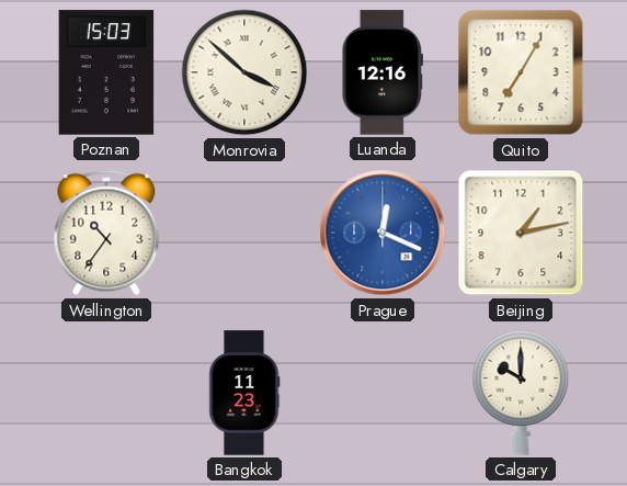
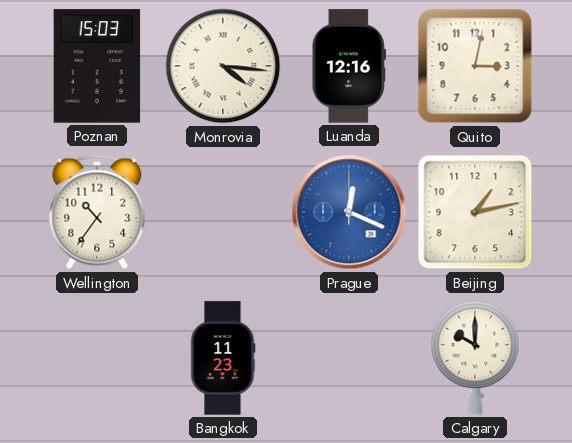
Monrovia: 3:52 -> 4:16 (223, 66)
Quito: 7:05 -> 3:02 (475, 66)
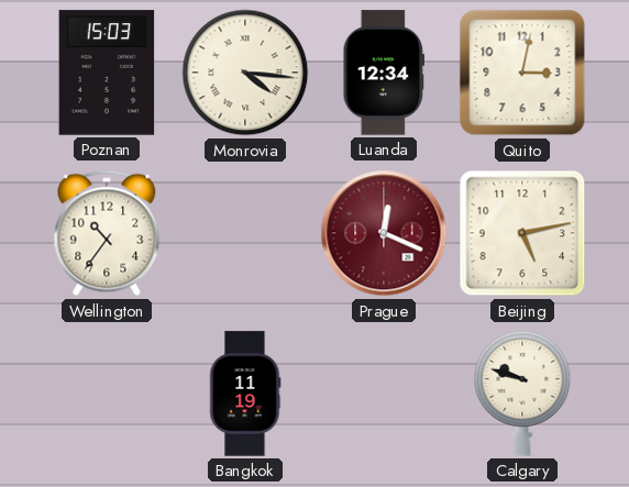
Luanda: 12:16 -> 12:34 (384, 73)
Prague dial: blue -> burgundy (384, 233)
Beijing: 1:13 -> 5:13 (522, 233)
Bangkok: 11:23 -> 11:19 (245, 394)
Calgary: 10:00 -> 9:48 (522, 395)
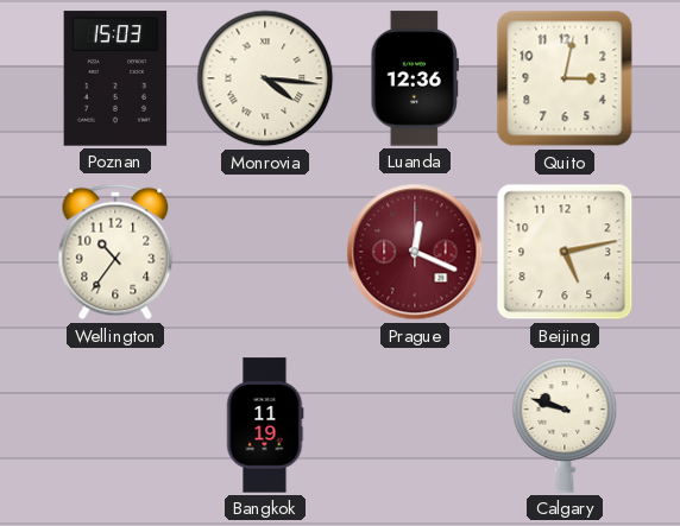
Luanda: 12:34 -> 12:36 (415, 78)
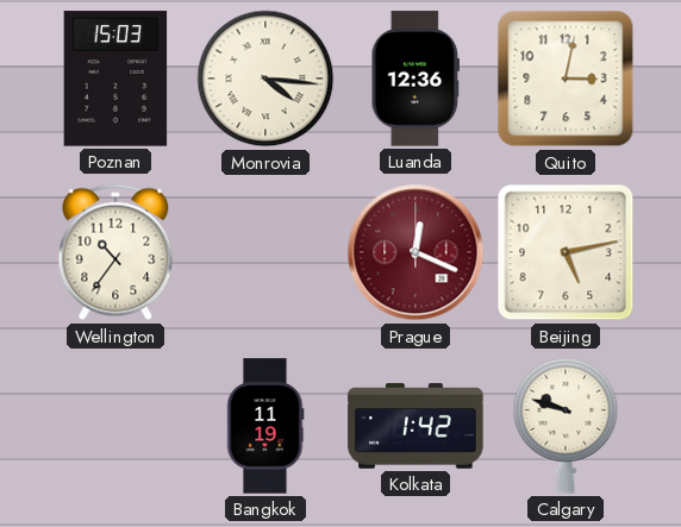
Kolkata: none -> 1:42 (416, 427)
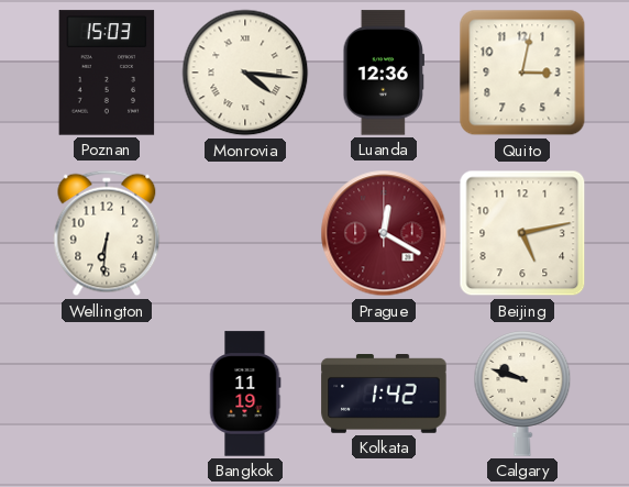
Wellington: 10:36 -> 6:31 (107, 233)
Prague: 12:19 -> 12:20 (384, 233)
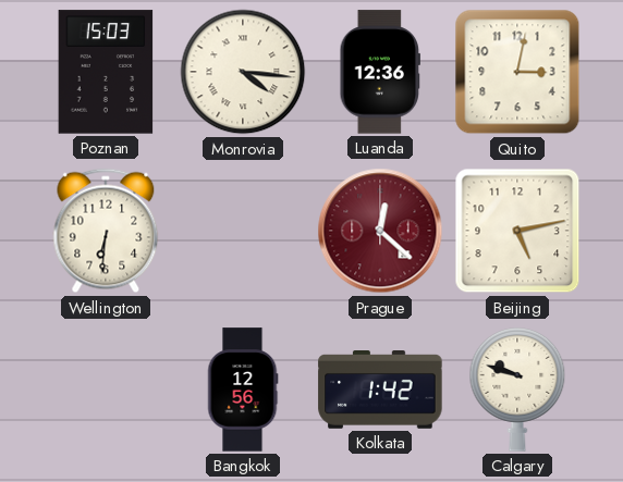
Prague: 12:20 -> 12:22 (380, 231)
Bangkok: 11:19 -> 12:56 (243, 390)
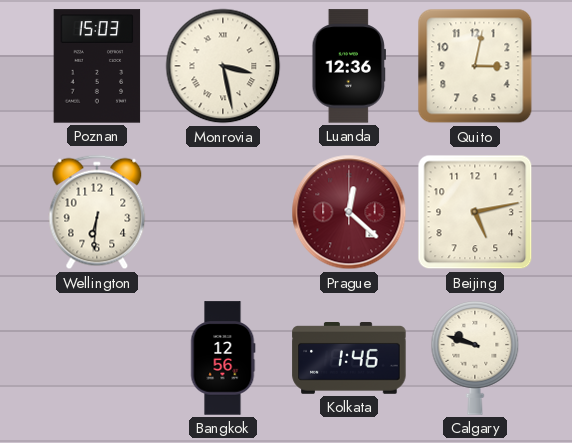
Monrovia: 4:16 -> 3:28 (223, 66)
Kolkata: 1:42 -> 1:46 (349, 359)
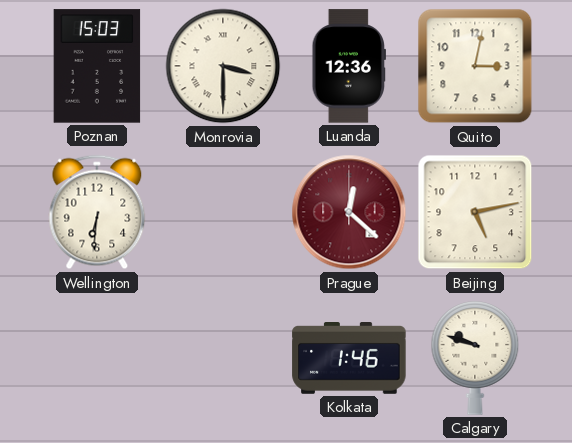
Monrovia: 3:28 -> 3:30 (223, 66)
Bangkok: 12:56 -> none (223, 358)
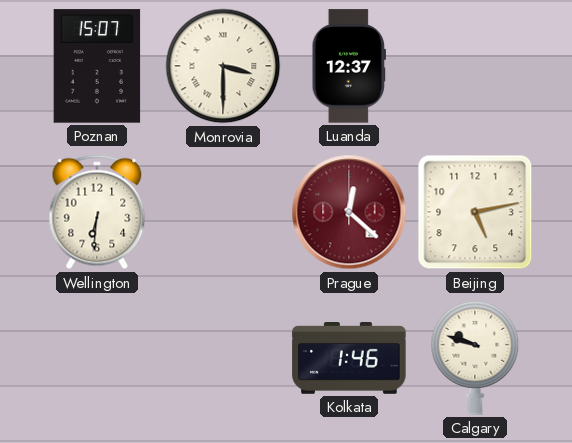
Poznan: 15:03 -> 15:07 (97, 66)
Luanda: 12:36 -> 12:37 (349, 66)
Quito: 3:02 -> none (475, 66)
